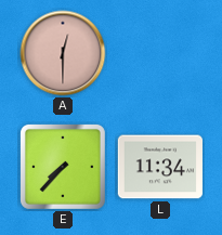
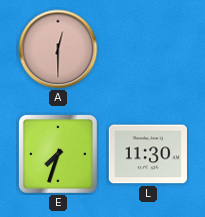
E: 7:37 -> 7:33 (58, 154)
L: 11:34 -> 11:30 (147, 154)
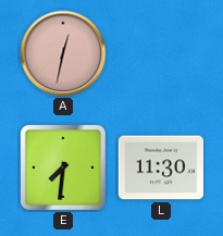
A: 12:30 -> 12:32 (63, 53)
E: 7:33 -> 7:31 (63, 167)
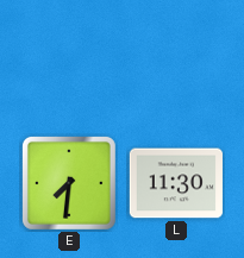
A: 12:32 -> none (63, 53)
